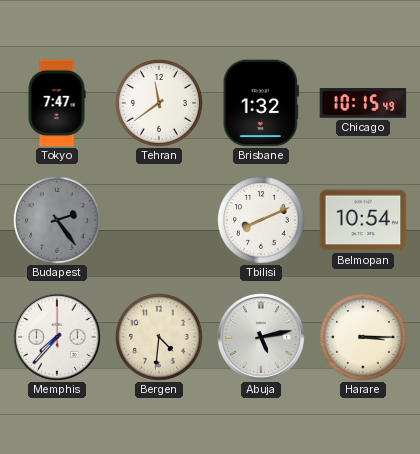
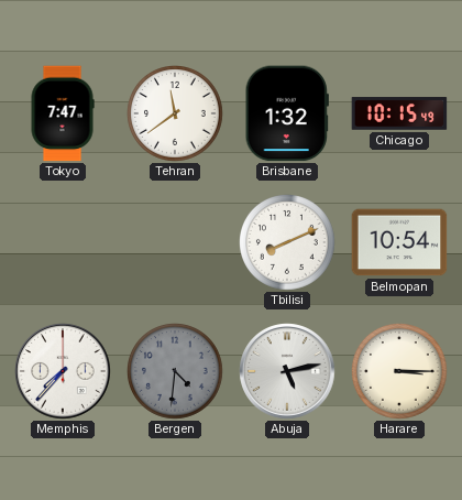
Budapest: 2:24 -> none (58, 221)
Bergen dial: cream -> grey (176, 372)
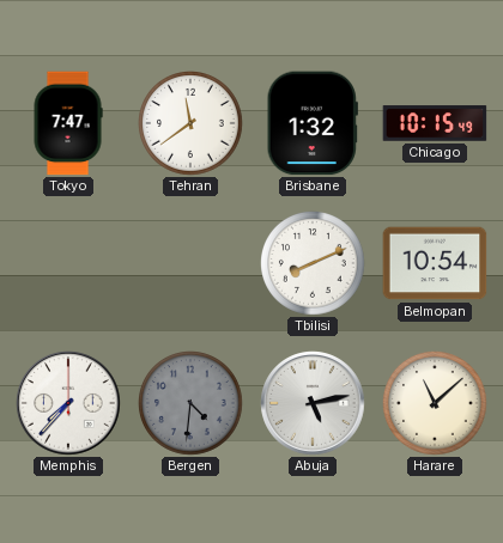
Harare: 3:15 -> 11:08 (436, 404)
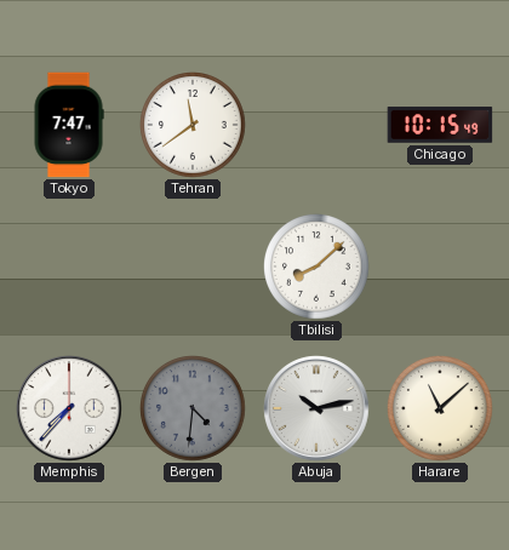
Brisbane: 1:32 -> none (313, 123)
Tbilisi: 8:11 -> 8:08 (318, 268)
Belmopan: 10:54 -> none (435, 263)
Abuja: 5:13 -> 10:13 (316, 408)
